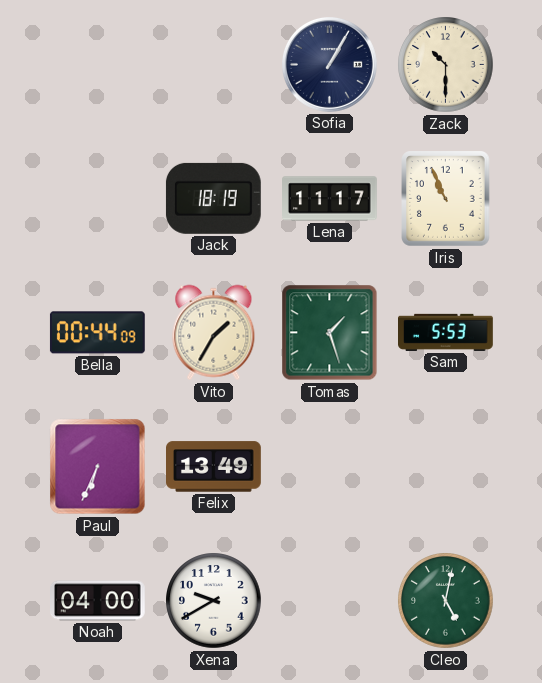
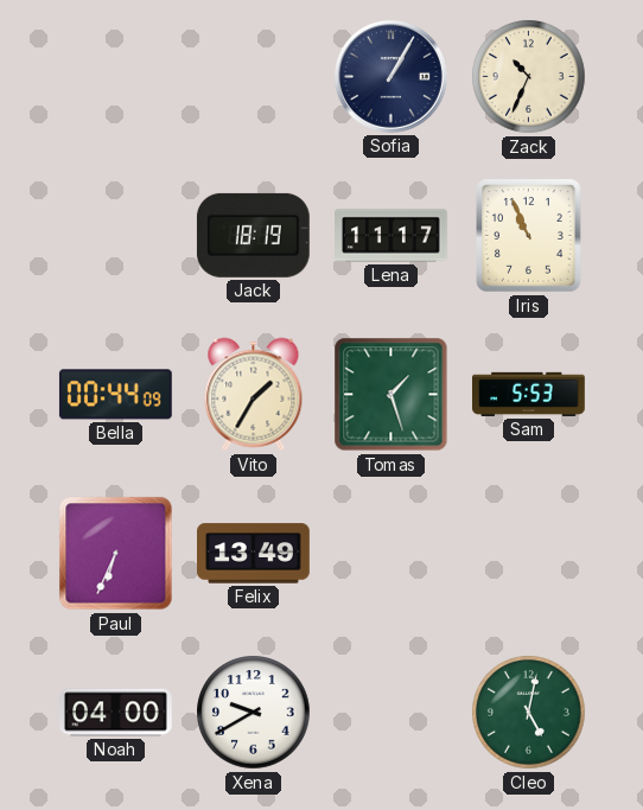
Zack: 10:30 -> 10:34 (529, 77)
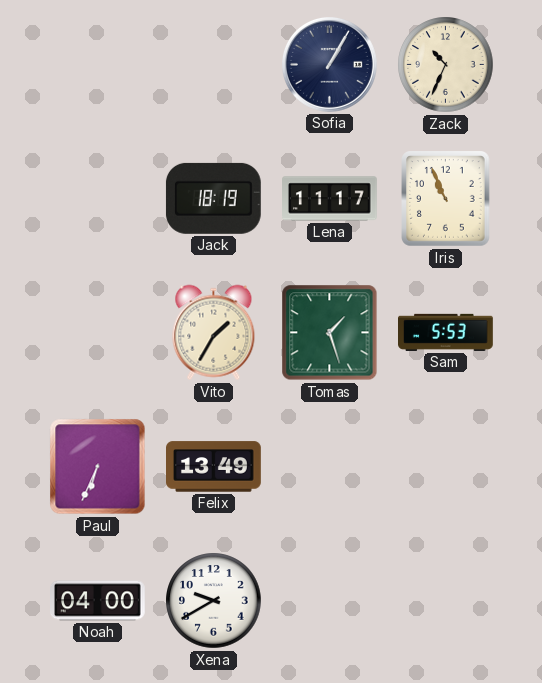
Bella: 00:44 -> none (115, 395)
Cleo: 5:02 -> none (529, 713)
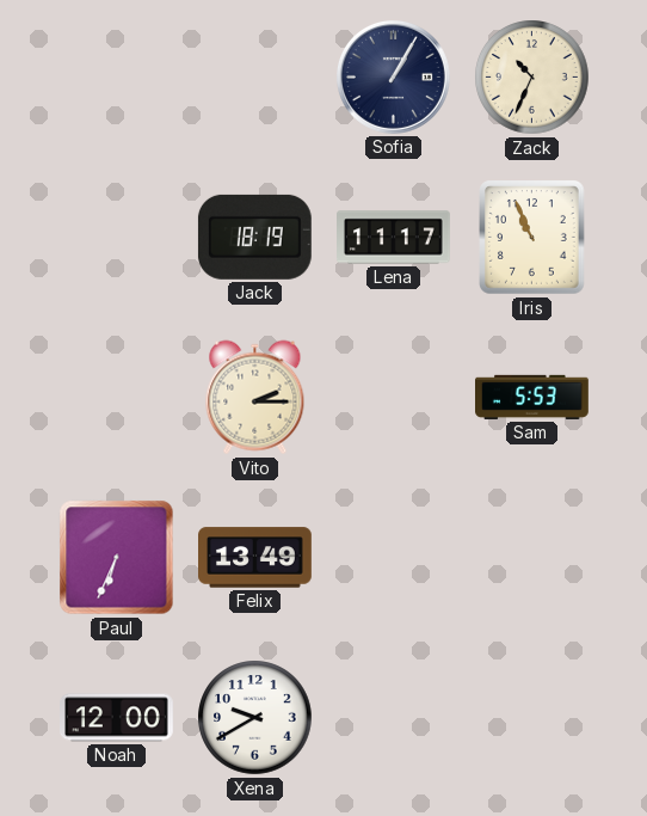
Vito: 1:35 -> 2:15 (255, 398)
Tomas: 1:27 -> none (330, 333)
Noah: 04:00 -> 12:00 (117, 718)
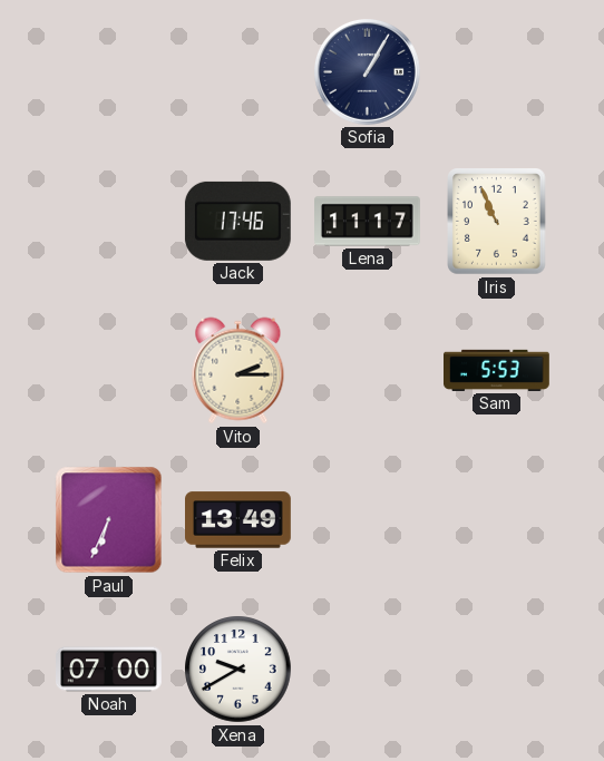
Zack: 10:34 -> none (532, 78)
Jack: 18:19 -> 17:46 (237, 221)
Noah: 12:00 -> 07:00 (109, 670)
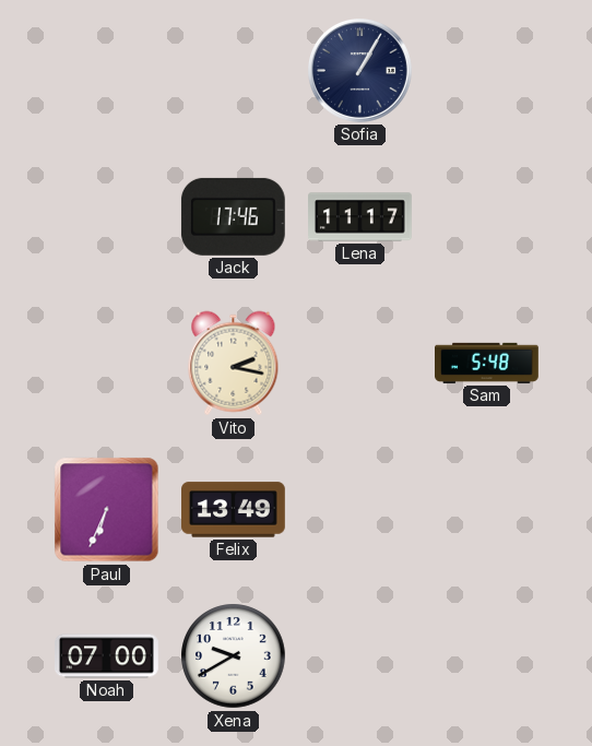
Iris: 10:56 -> none (497, 222)
Vito: 2:15 -> 2:17 (234, 364)
Sam: 5:53 -> 5:48 (487, 363)
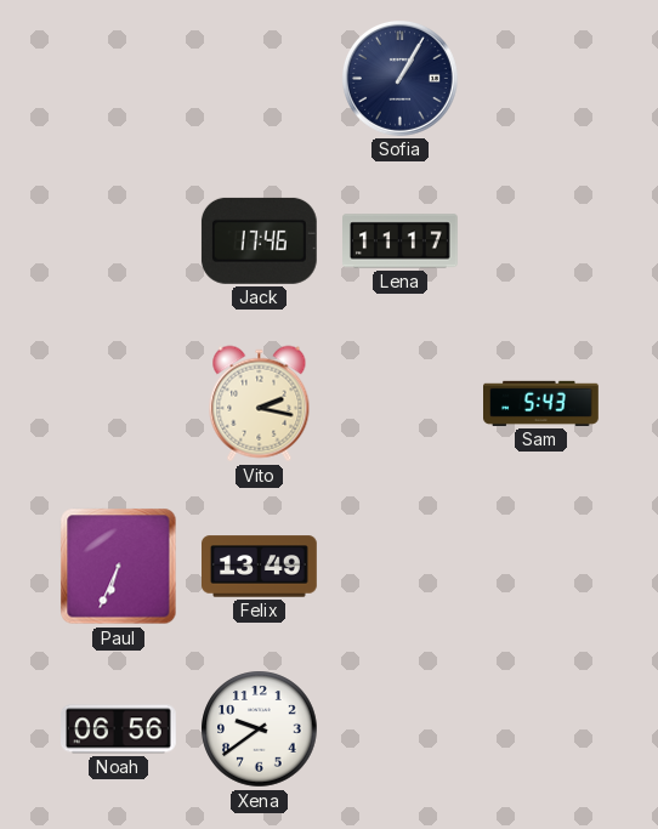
Sam: 5:48 -> 5:43 (541, 403)
Noah: 07:00 -> 06:56 (119, 729)
Xena: 9:40 -> 9:39 (260, 729)
